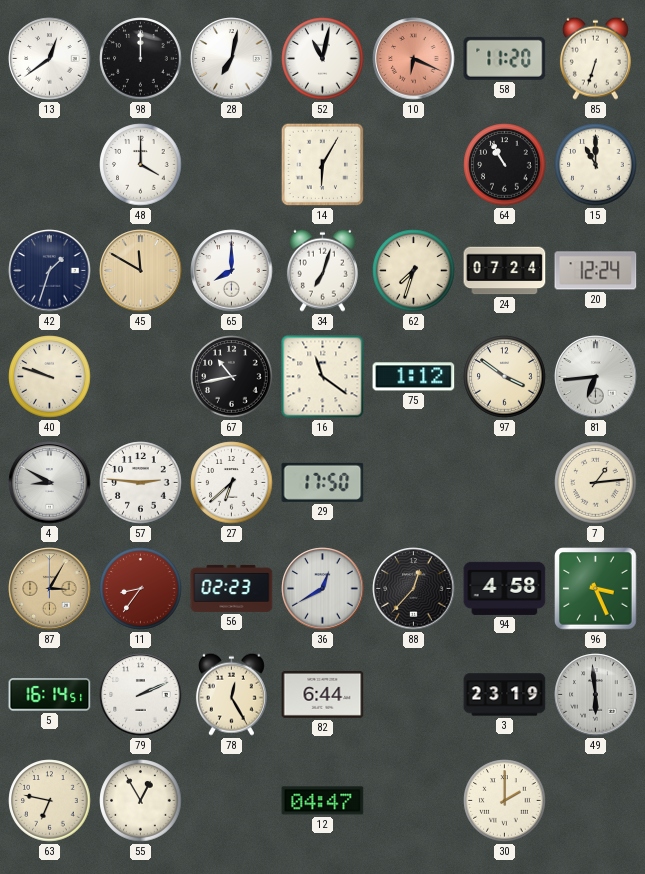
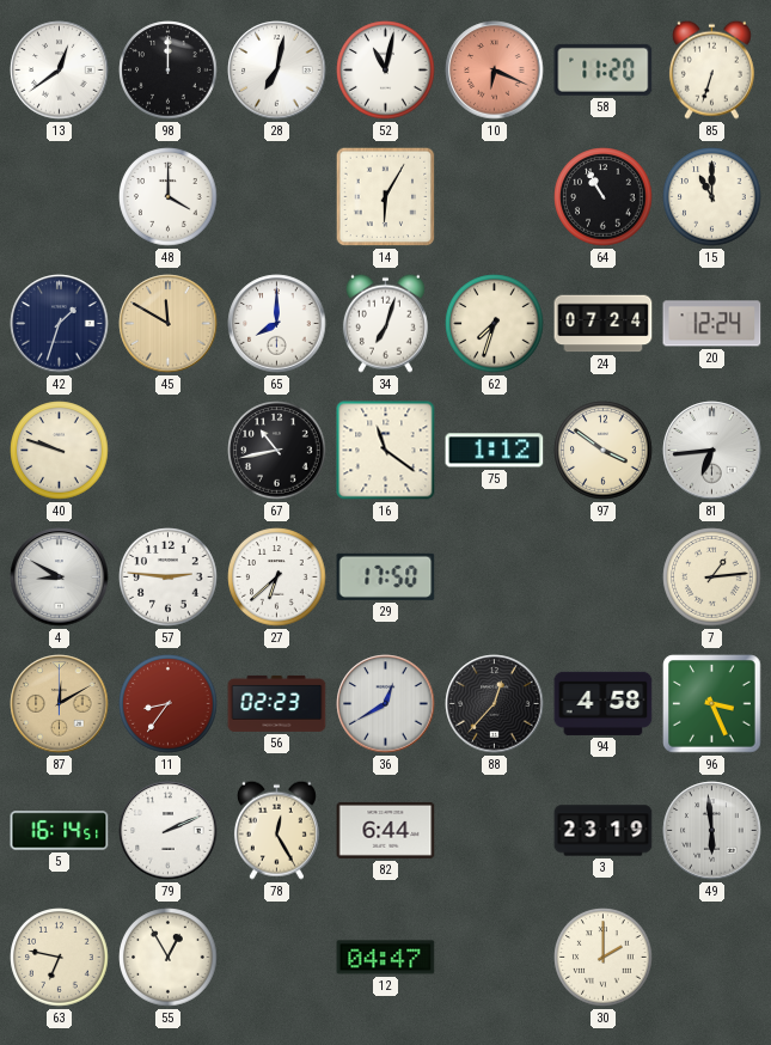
87: 3:05 -> 12:10 (60, 704)
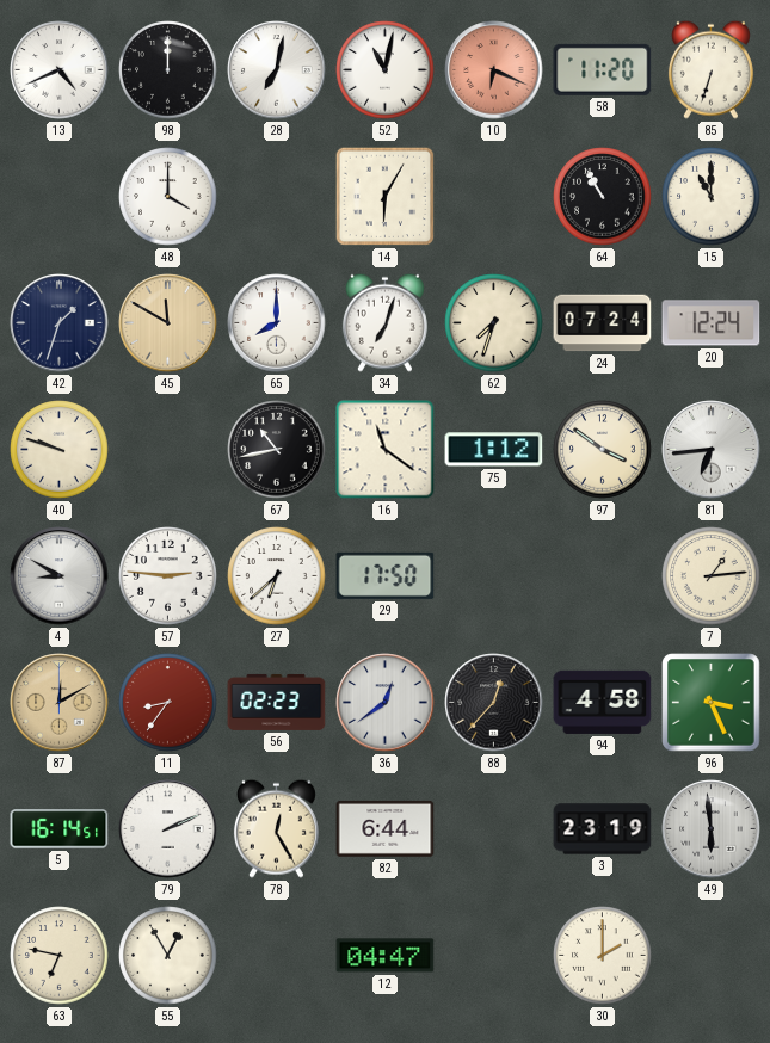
13: 12:39 -> 4:41 (60, 70)
36: 12:40 -> 12:39 (386, 703)
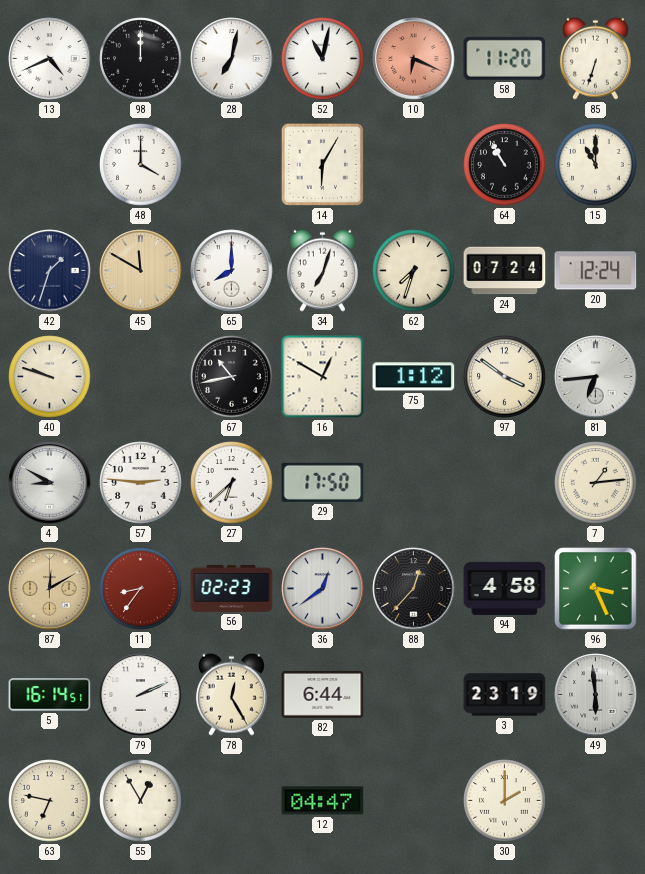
16: 11:21 -> 12:50 (323, 377)
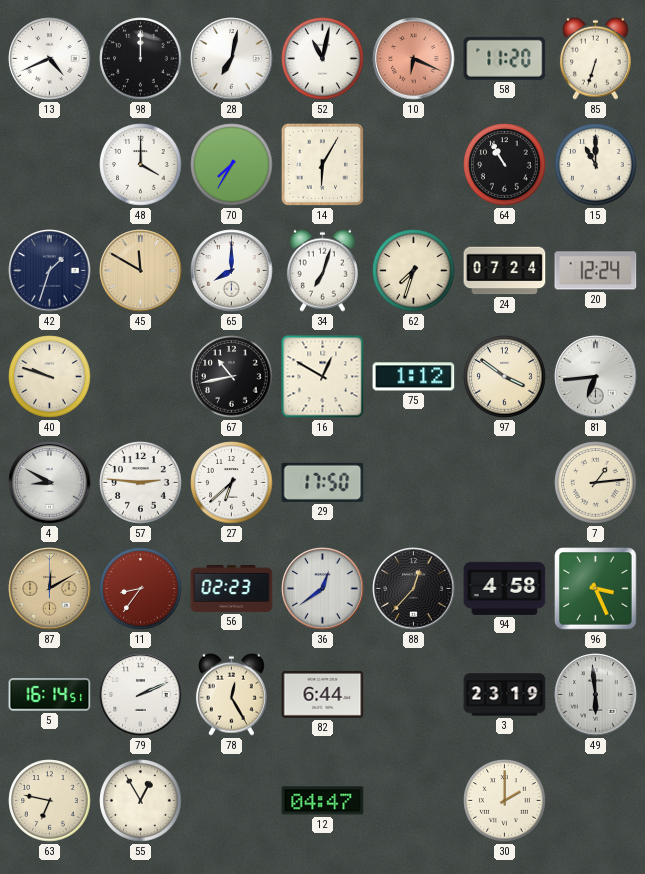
70: none -> 7:35 (232, 165)
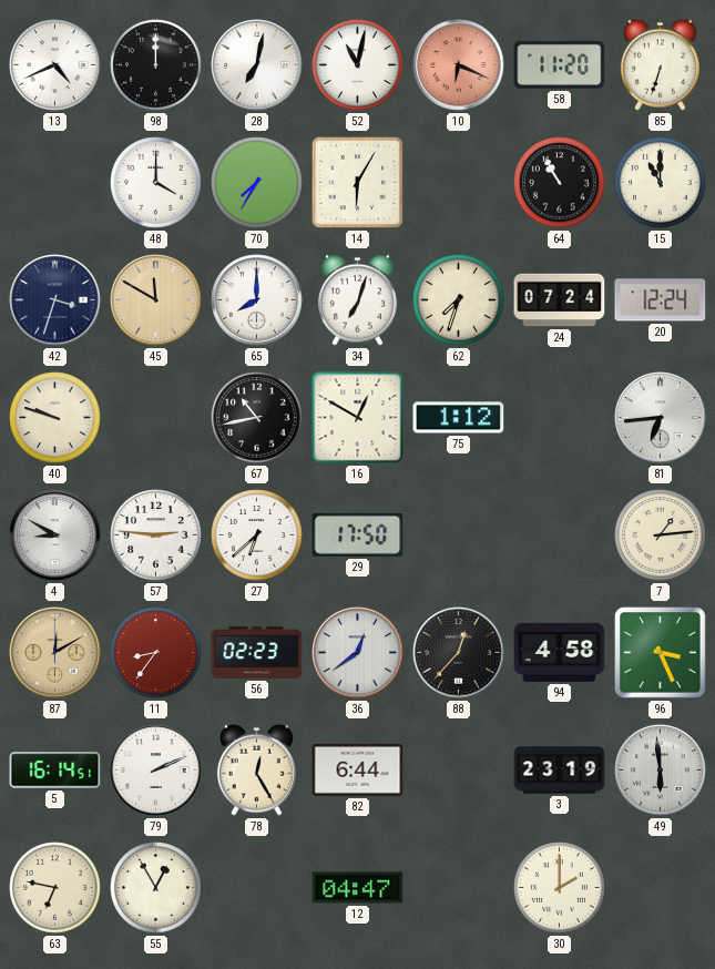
42: 1:33 -> 3:33 (55, 300)
97: 3:51 -> none (505, 377)
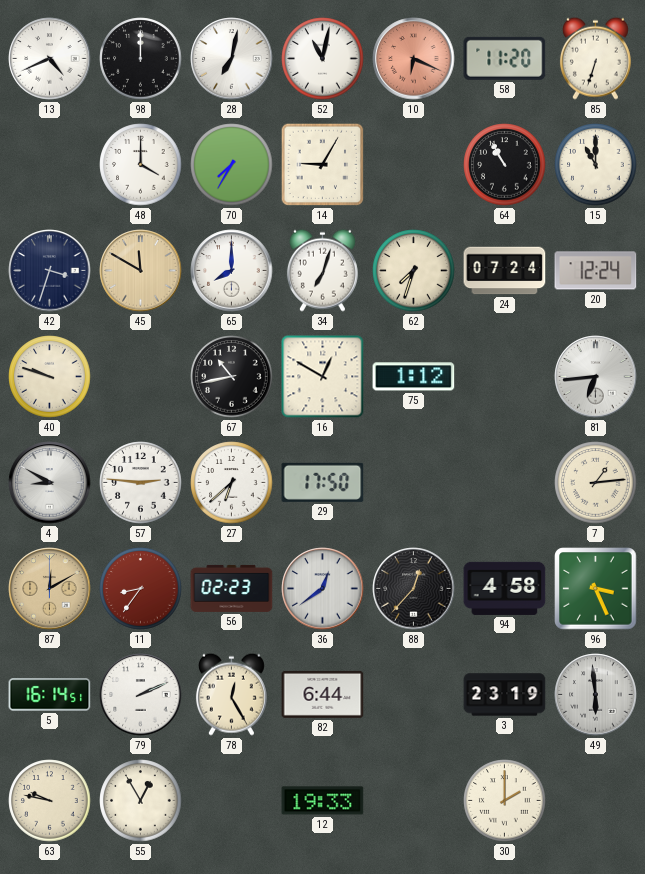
14: 6:05 -> 9:05 (323, 165)
63: 6:47 -> 9:47 (50, 801)
12: 04:47 -> 19:33 (323, 801)
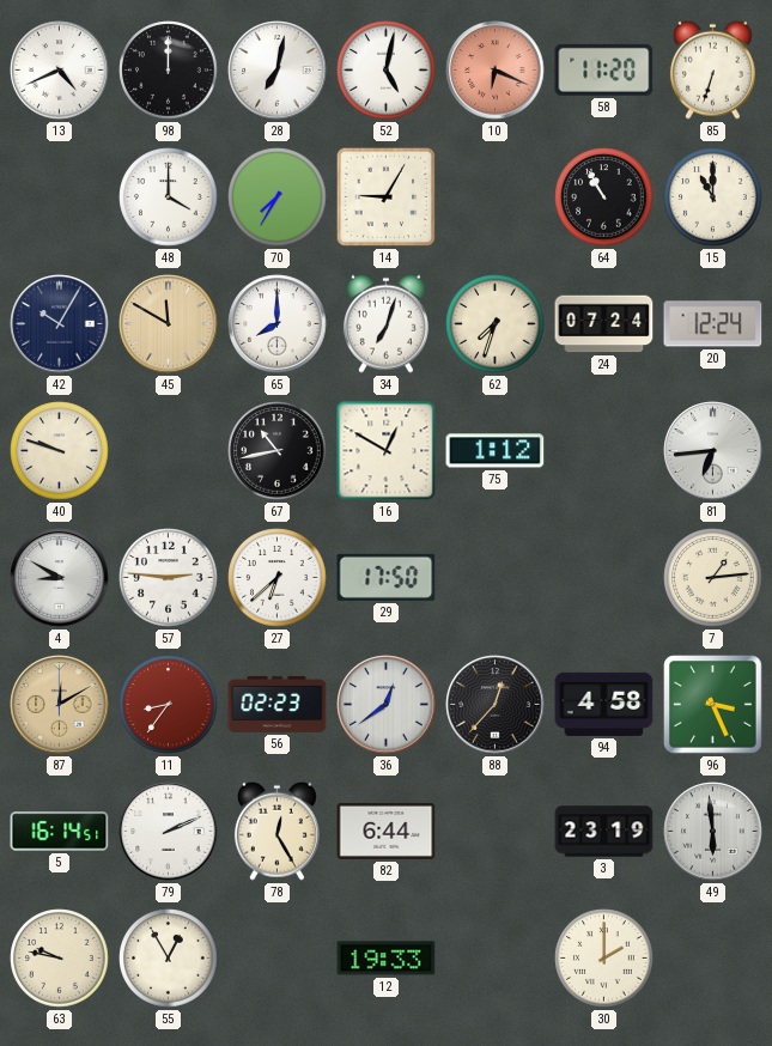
52: 11:02 -> 5:02 (387, 71)
42: 3:33 -> 10:05 (60, 324)
